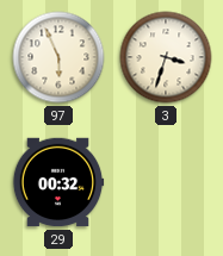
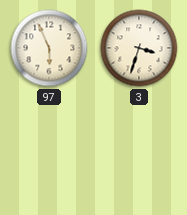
29: 00:32 -> none (58, 182)
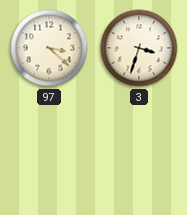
97: 5:56 -> 3:22 (49, 48)
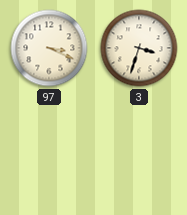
97: 3:22 -> 3:19 (49, 48)
